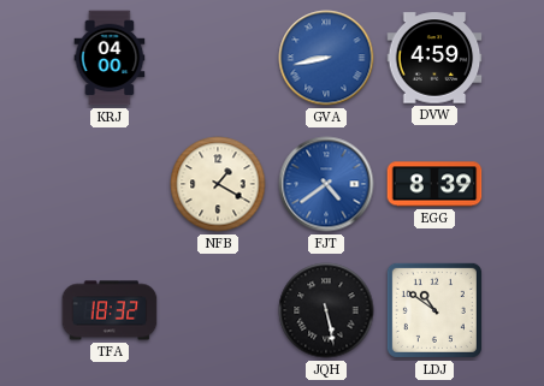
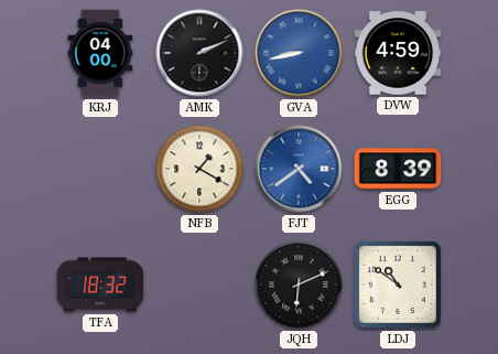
AMK: none -> 2:11 (199, 53)
JQH: 5:28 -> 6:11 (299, 285)
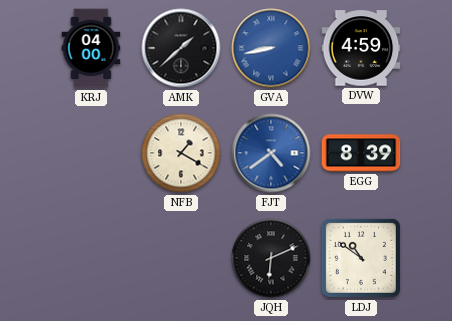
AMK: 2:11 -> 1:38 (181, 48)
TFA: 18:32 -> none (100, 285)
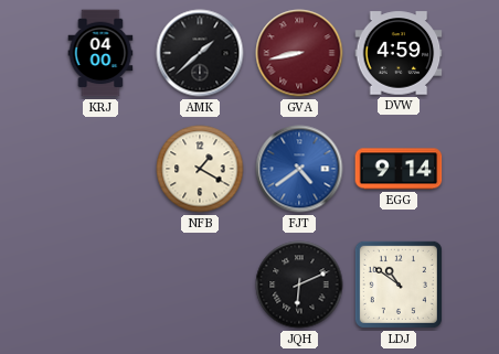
GVA dial: blue -> burgundy (299, 53)
EGG: 8:39 -> 9:14 (399, 169)
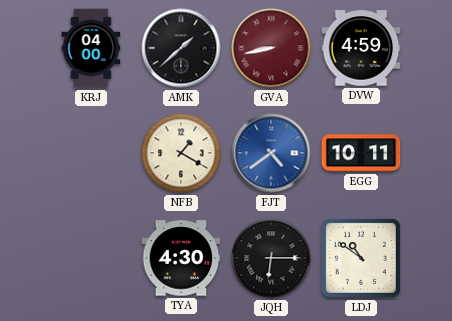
EGG: 9:14 -> 10:11 (361, 153)
TYA: none -> 4:30 (181, 258)
JQH: 6:11 -> 6:15 (271, 258)
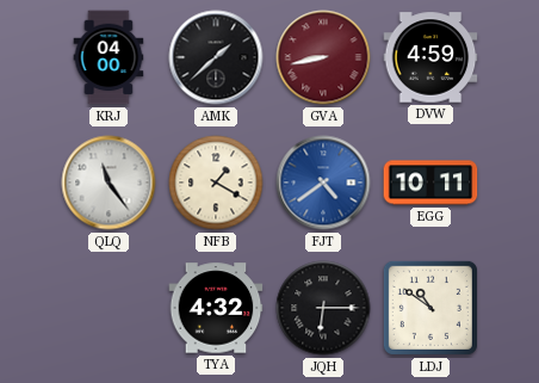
QLQ: none -> 11:24 (109, 183)
TYA: 4:30 -> 4:32 (216, 308)
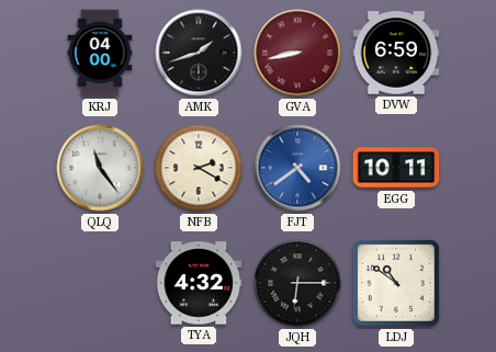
AMK: 1:38 -> 1:42 (199, 53)
DVW: 4:59 -> 6:59 (396, 53)
NFB: 1:20 -> 2:20 (199, 168)
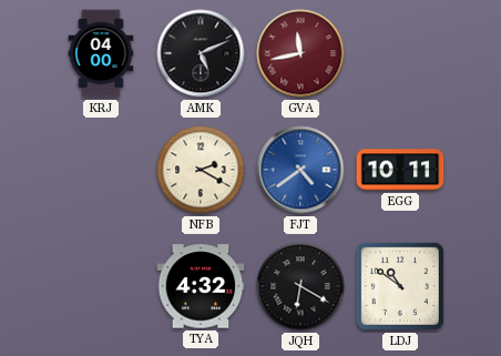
AMK: 1:42 -> 5:11 (201, 53)
GVA: 8:43 -> 11:43 (300, 53)
DVW: 6:59 -> none (396, 53)
QLQ: 11:24 -> none (100, 168)
JQH: 6:15 -> 6:20 (300, 286)
